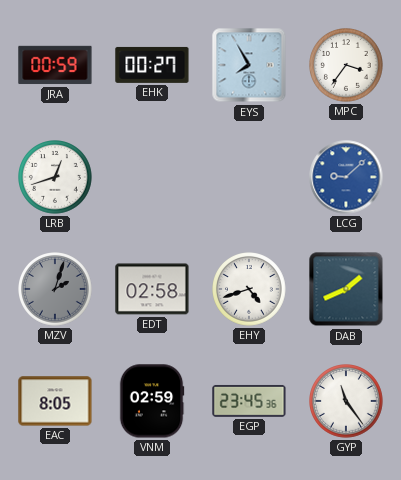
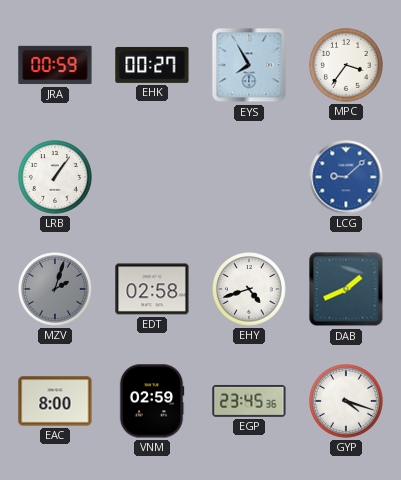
LRB: 12:42 -> 1:06 (56, 178)
EAC: 8:05 -> 8:00 (55, 401)
GYP: 11:24 -> 4:18 (347, 402)
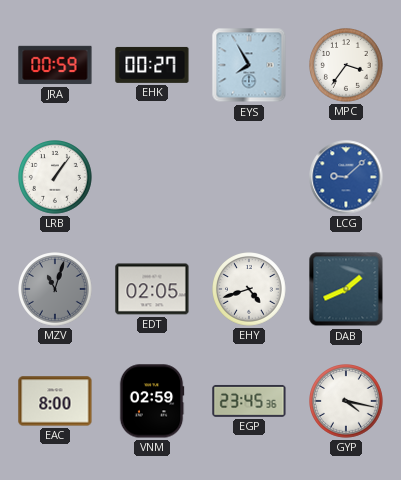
MZV: 2:03 -> 11:03 (56, 290)
EDT: 02:58 -> 02:05 (152, 289)
GYP: 4:18 -> 4:17 (347, 402)
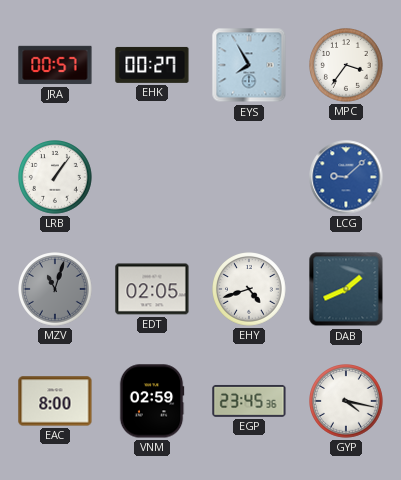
JRA: 00:59 -> 00:57 (55, 65)
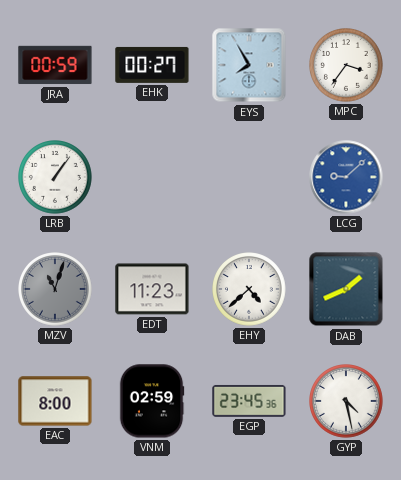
JRA: 00:57 -> 00:59 (55, 65)
EDT: 02:05 -> 11:23 (152, 289)
EHY: 4:42 -> 4:38 (250, 290)
GYP: 4:17 -> 4:28 (347, 402)
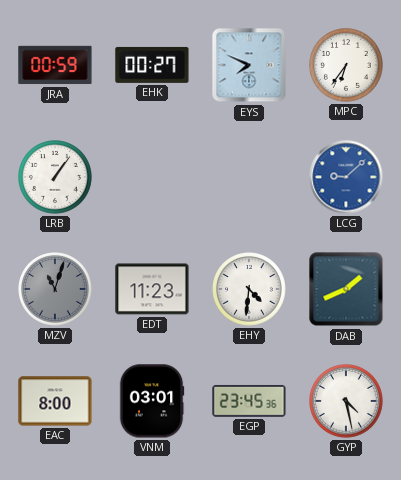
EYS: 7:55 -> 7:49 (249, 65)
MPC: 3:36 -> 6:36 (347, 66)
EHY: 4:38 -> 4:31 (250, 290)
VNM: 02:59 -> 03:01 (152, 401)
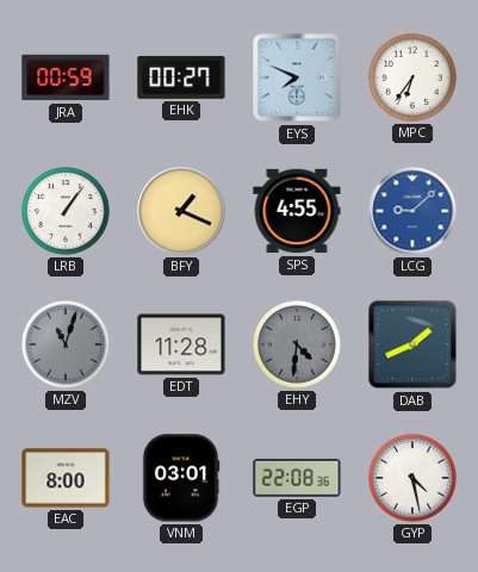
BFY: none -> 1:19 (181, 211)
SPS: none -> 4:55 (297, 211)
EDT: 11:23 -> 11:28 (181, 344)
EHY dial: white -> grey (298, 346)
EGP: 23:45 -> 22:08 (297, 478)
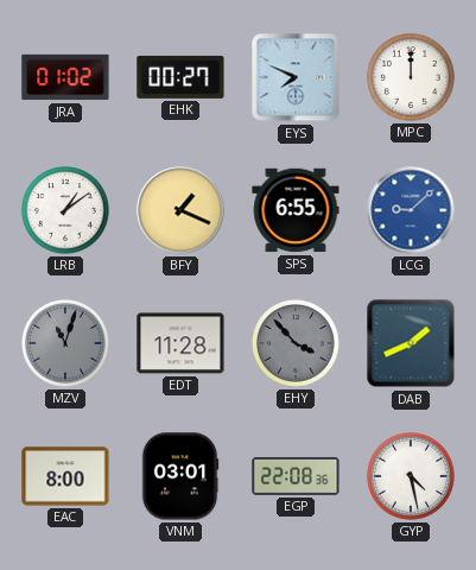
JRA: 00:59 -> 01:02 (65, 77)
MPC: 6:36 -> 12:00 (412, 78)
LRB: 1:06 -> 1:09 (66, 211)
SPS: 4:55 -> 6:55 (296, 210)
EHY: 4:31 -> 3:53 (297, 344)
